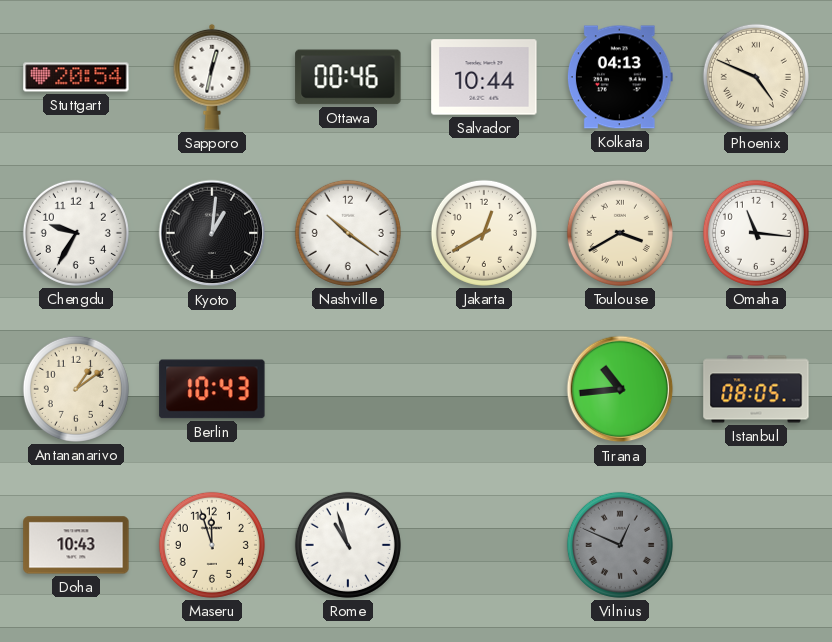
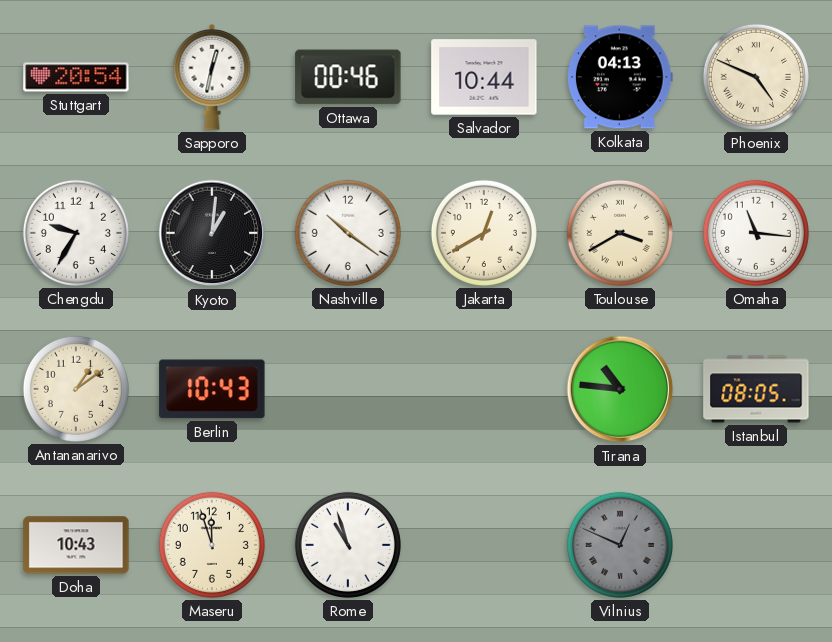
Tirana: 10:44 -> 10:46 (620, 389)
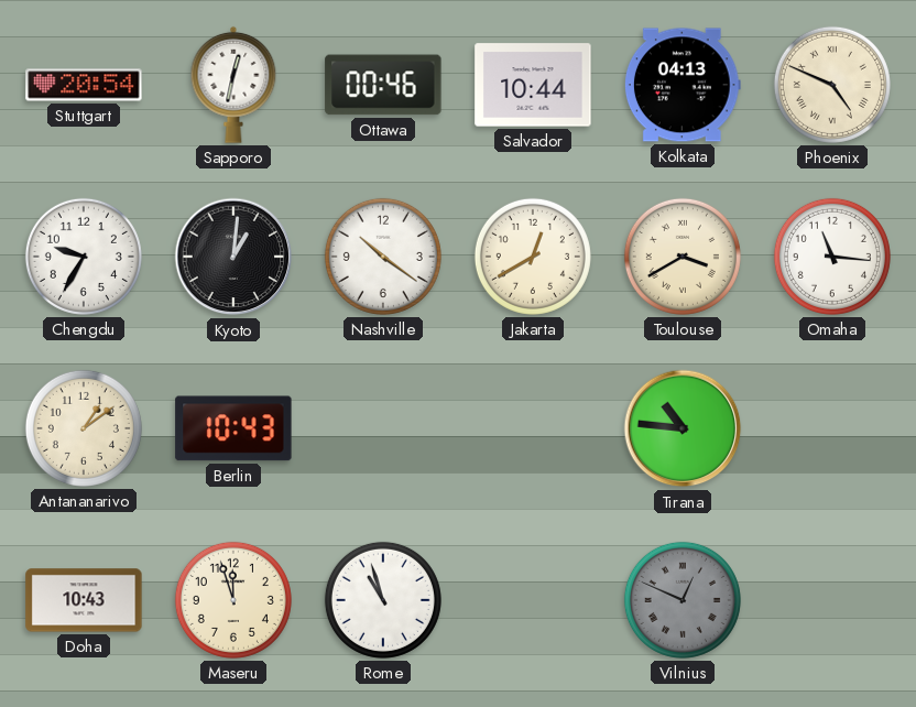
Istanbul: 08:05 -> none (756, 389)
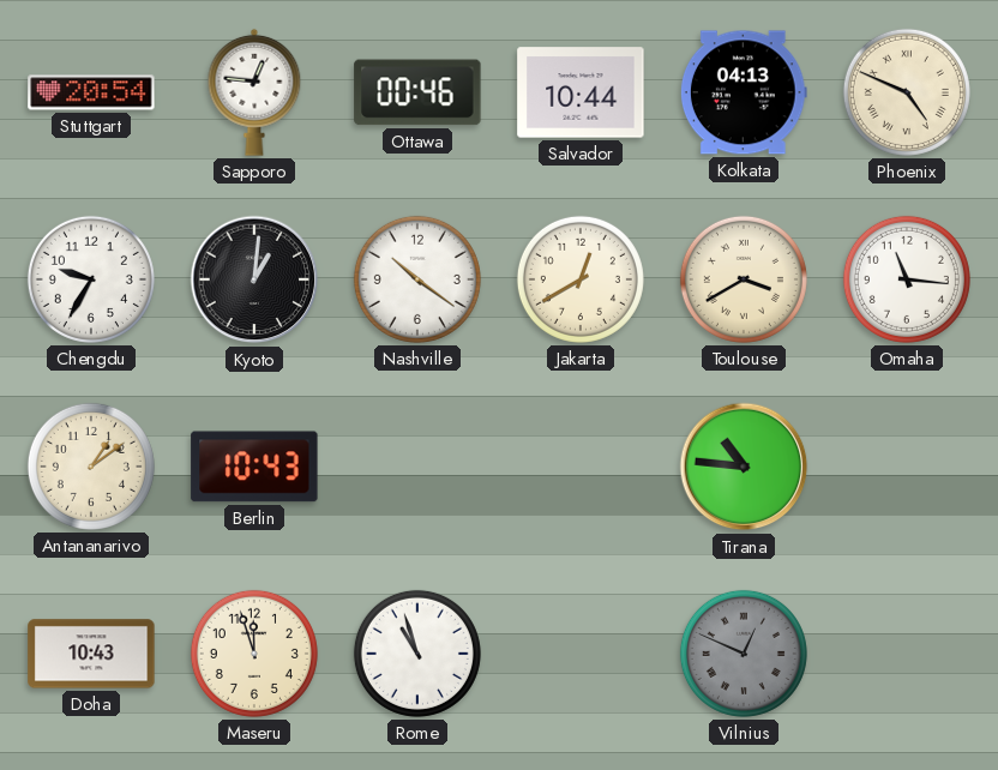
Sapporo: 12:32 -> 12:46 (254, 92)
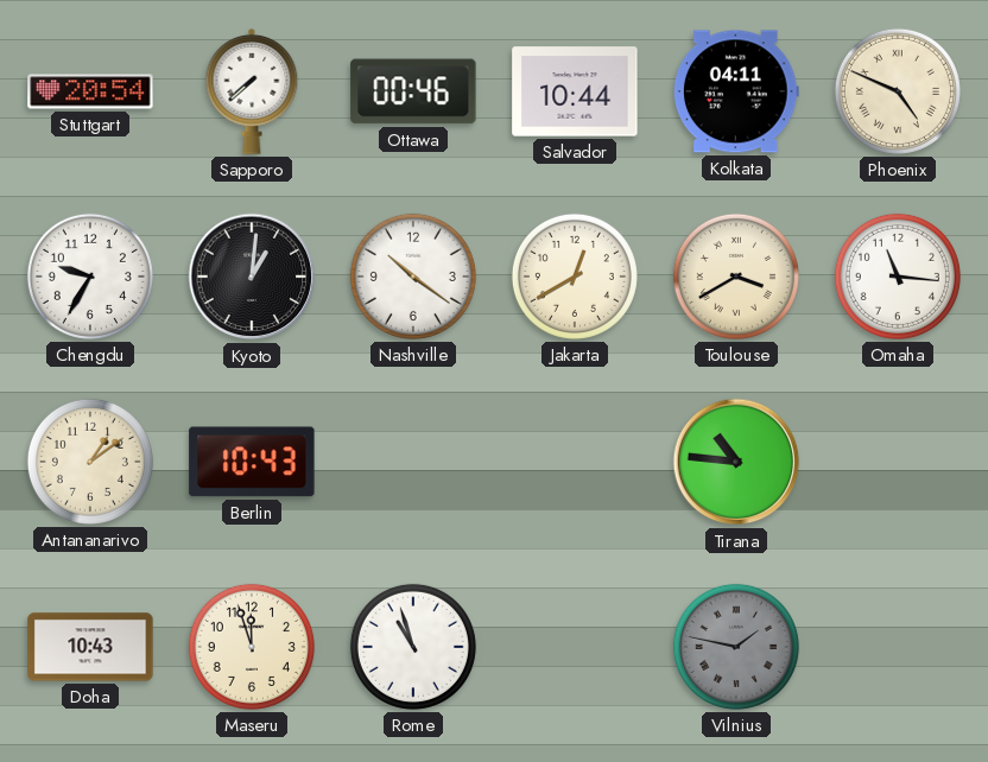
Sapporo: 12:46 -> 7:38 (252, 91)
Kolkata: 04:13 -> 04:11 (736, 91)
Vilnius: 12:49 -> 1:47 (736, 647)
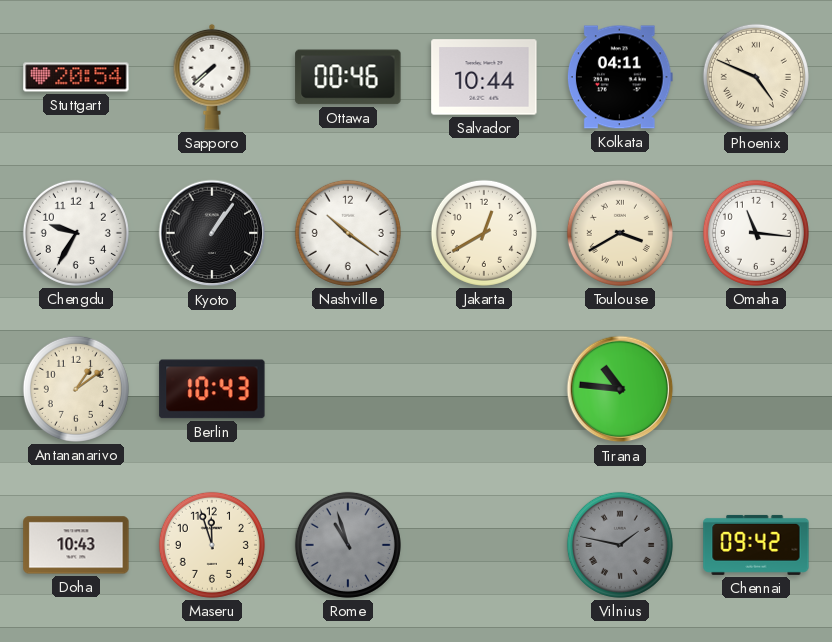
Kyoto: 1:01 -> 1:06 (212, 233)
Rome dial: white -> grey (348, 545)
Chennai: none -> 09:42 (756, 545)
